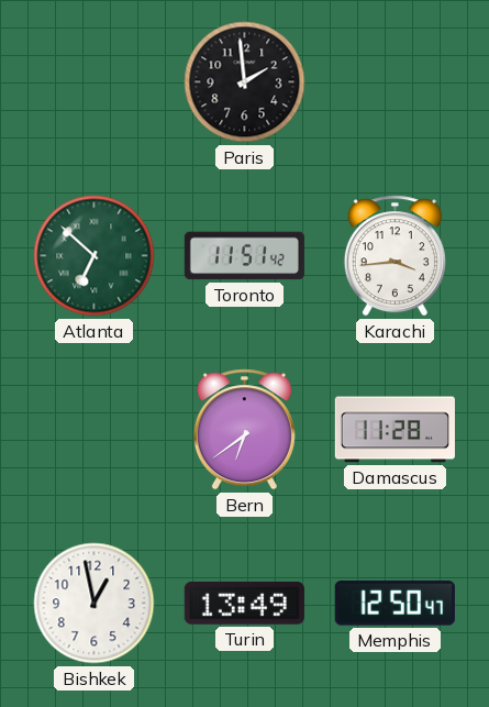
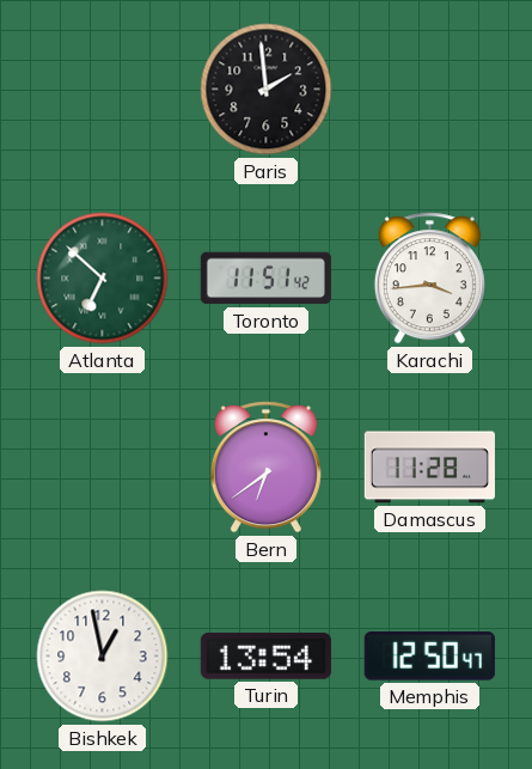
Turin: 13:49 -> 13:54 (265, 657)
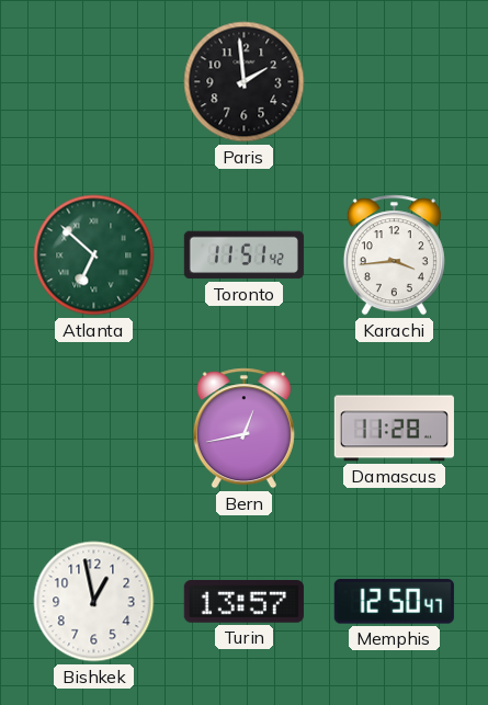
Bern: 6:39 -> 12:43 (243, 429)
Turin: 13:54 -> 13:57 (243, 602)
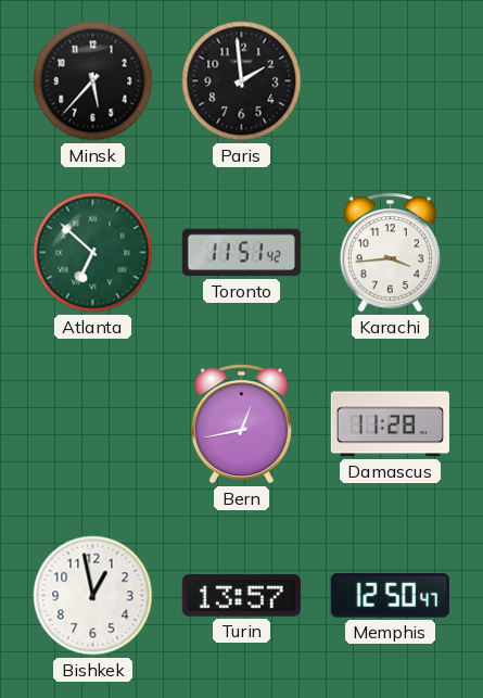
Minsk: none -> 5:37 (93, 81)
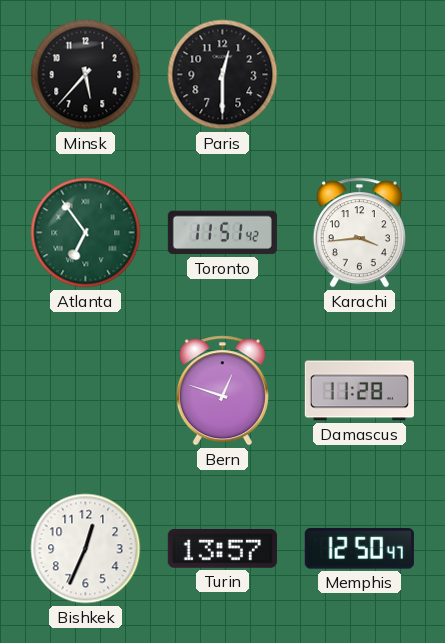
Paris: 1:59 -> 12:30 (223, 75)
Atlanta: 6:52 -> 6:54 (86, 233)
Bern: 12:43 -> 12:48 (222, 391)
Bishkek: 12:58 -> 12:34 (86, 549)
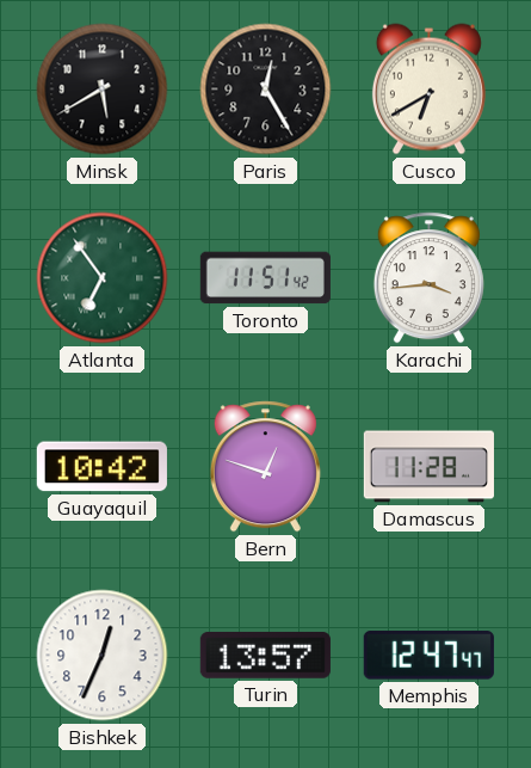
Minsk: 5:37 -> 5:40 (103, 90)
Paris: 12:30 -> 12:25 (266, 90)
Cusco: none -> 6:40 (428, 90)
Guayaquil: none -> 10:42 (101, 467)
Memphis: 12:50 -> 12:47 (428, 656)
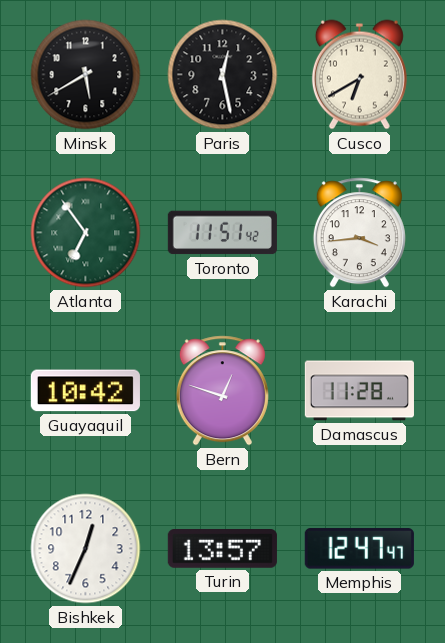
Paris: 12:25 -> 12:28 (223, 75)
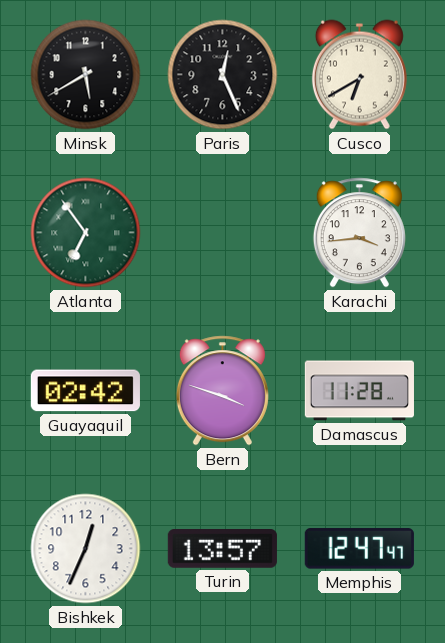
Paris: 12:28 -> 12:26 (223, 75)
Toronto: 11:51 -> none (222, 233)
Guayaquil: 10:42 -> 02:42 (85, 391)
Bern: 12:48 -> 3:48 (222, 391)
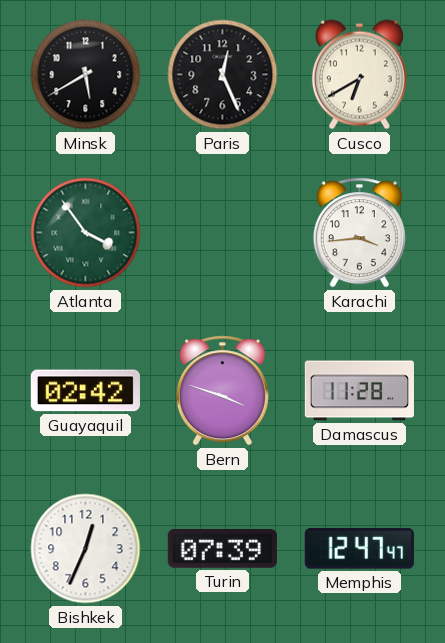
Atlanta: 6:54 -> 3:54 (86, 233)
Turin: 13:57 -> 07:39 (222, 549)
